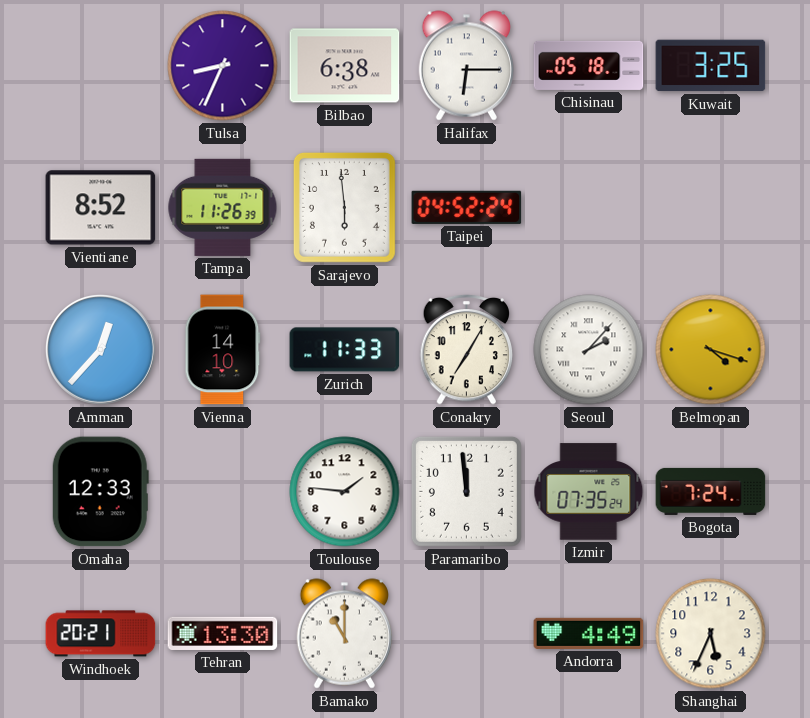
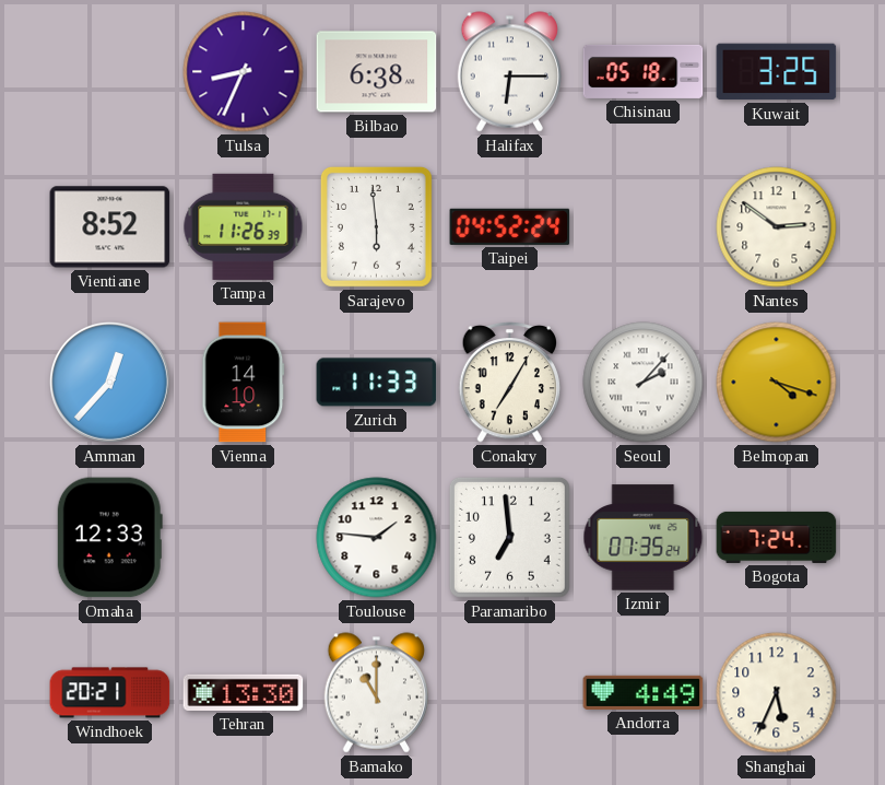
Nantes: none -> 2:51 (777, 227)
Paramaribo: 11:59 -> 6:59 (509, 537)
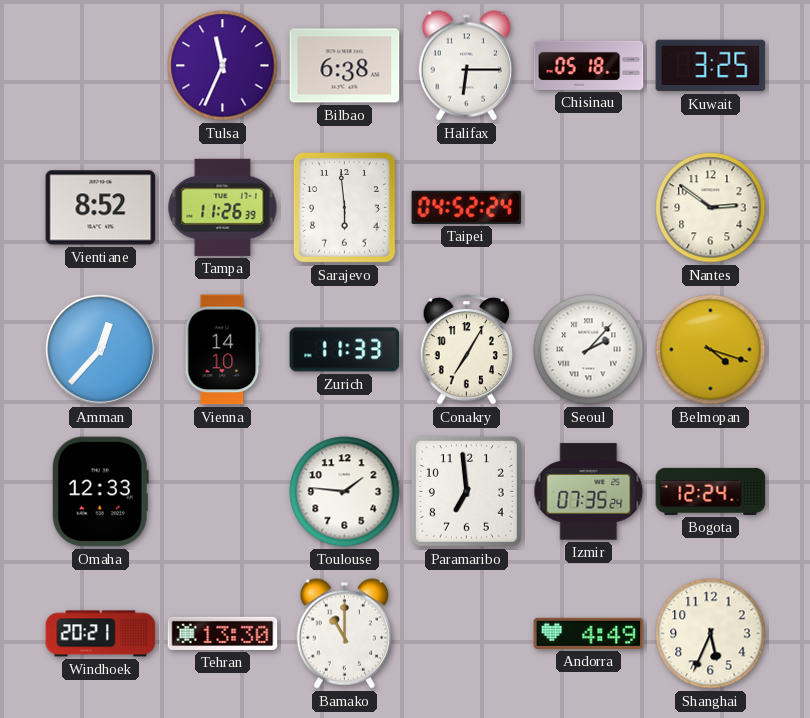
Tulsa: 8:34 -> 11:34 (223, 66)
Bogota: 7:24 -> 12:24 (711, 491)
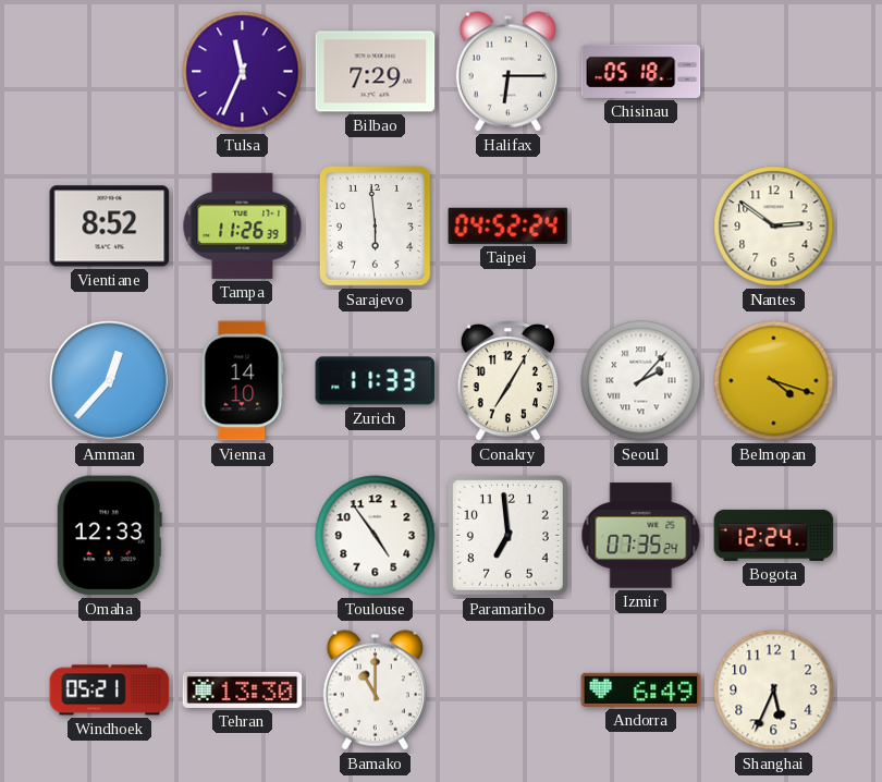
Bilbao: 6:38 -> 7:29 (376, 72)
Kuwait: 3:25 -> none (711, 66)
Toulouse: 1:46 -> 4:54 (376, 536)
Windhoek: 20:21 -> 05:21 (110, 691)
Andorra: 4:49 -> 6:49 (641, 689)
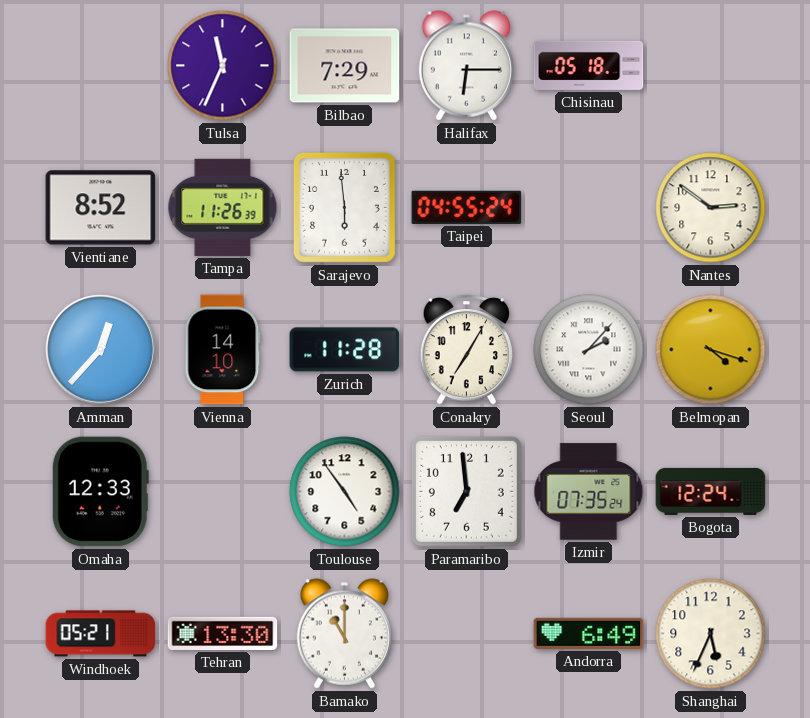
Taipei: 04:52 -> 04:55 (467, 207)
Zurich: 11:33 -> 11:28 (345, 350)
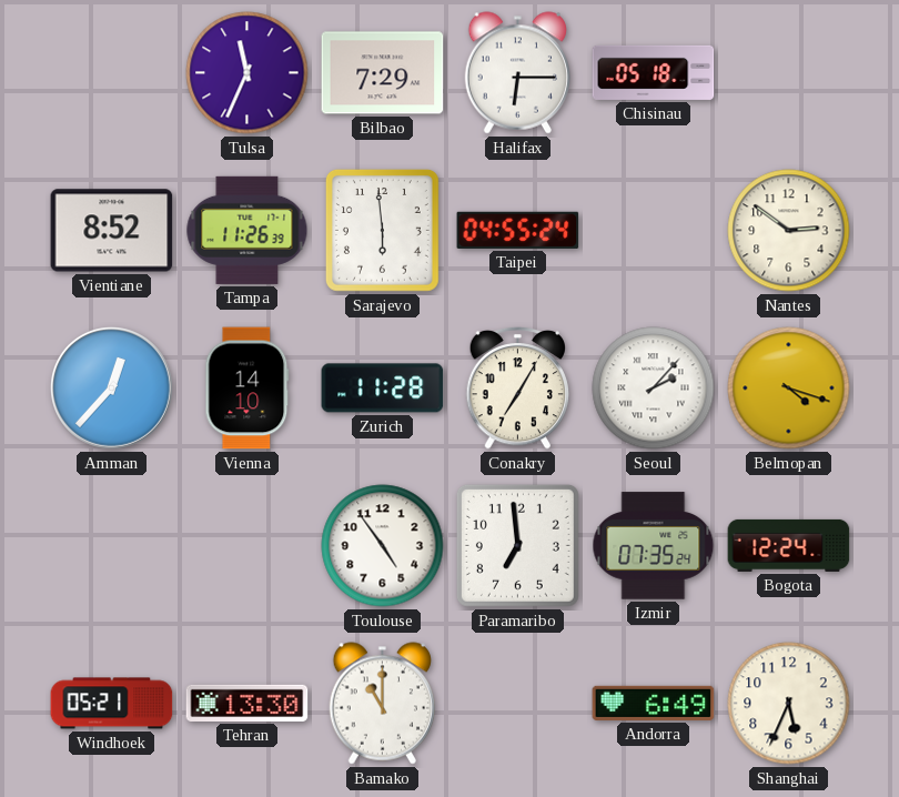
Omaha: 12:33 -> none (100, 492)
